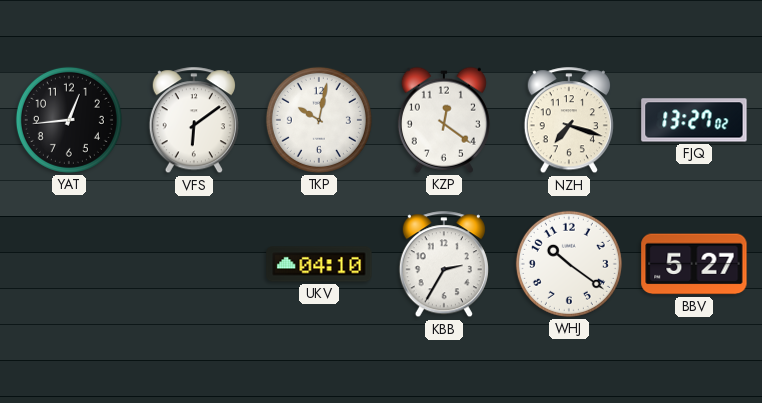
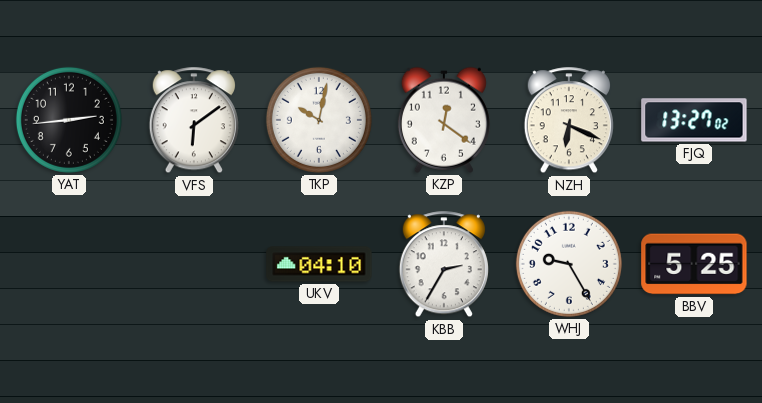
YAT: 12:44 -> 2:44 (69, 120)
NZH: 7:18 -> 6:19 (569, 121)
WHJ: 10:21 -> 9:25 (569, 264)
BBV: 5:27 -> 5:25 (694, 264)
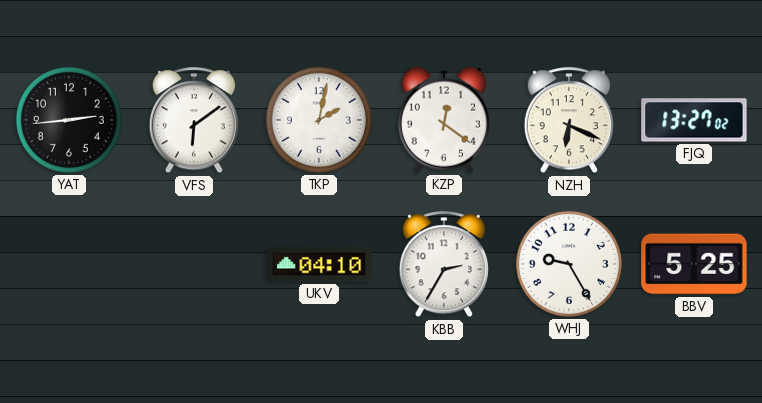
TKP: 10:02 -> 2:02 (319, 120)
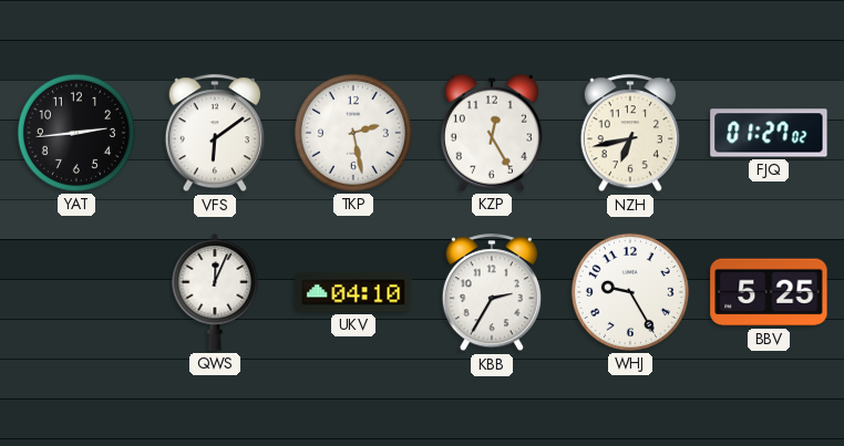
TKP: 2:02 -> 2:28 (353, 133)
KZP: 12:21 -> 12:25 (492, 133)
NZH: 6:19 -> 6:43 (630, 134)
FJQ: 13:27 -> 01:27 (769, 133)
QWS: none -> 12:04 (215, 292)
